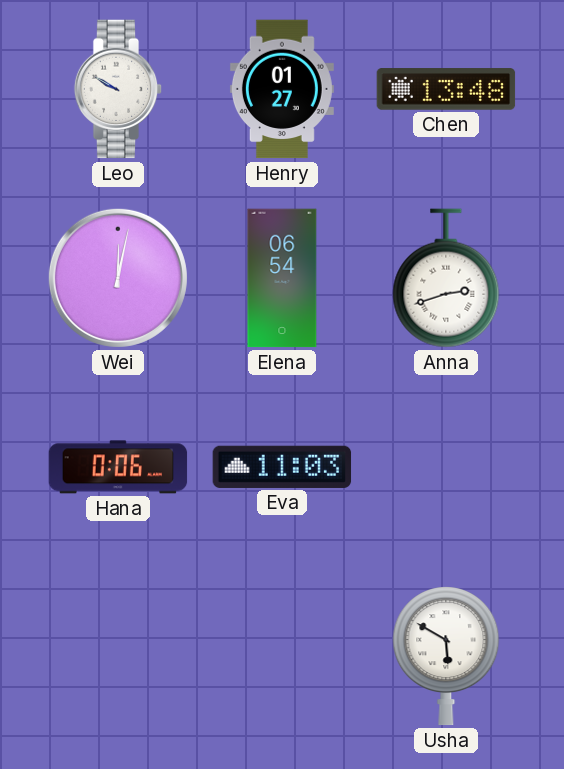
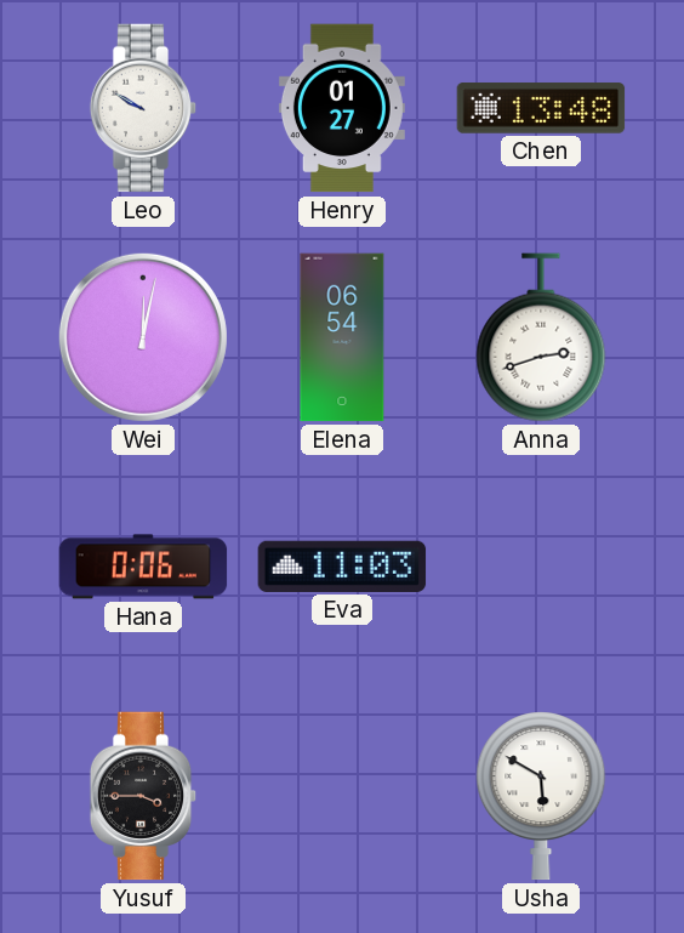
Yusuf: none -> 3:45 (143, 796)
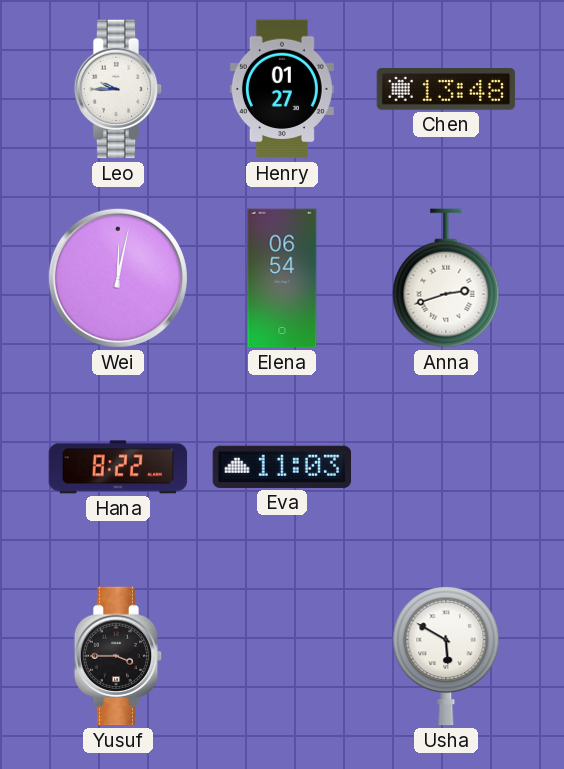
Leo: 9:50 -> 9:45 (118, 89)
Hana: 0:06 -> 8:22 (118, 467)
